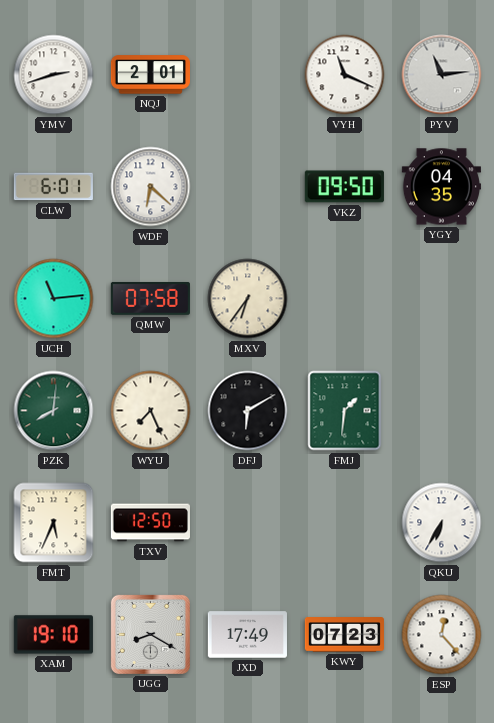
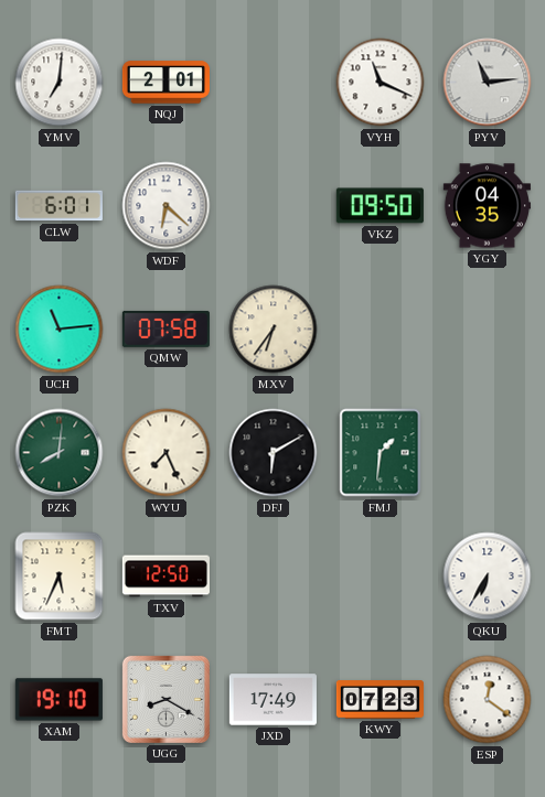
YMV: 2:42 -> 7:01 (60, 83)
ESP: 12:23 -> 12:21 (488, 700)
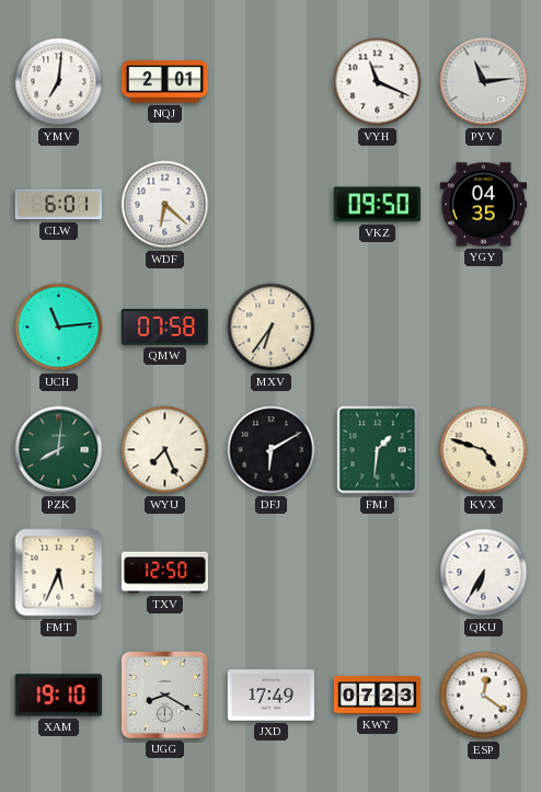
KVX: none -> 4:48 (484, 450)
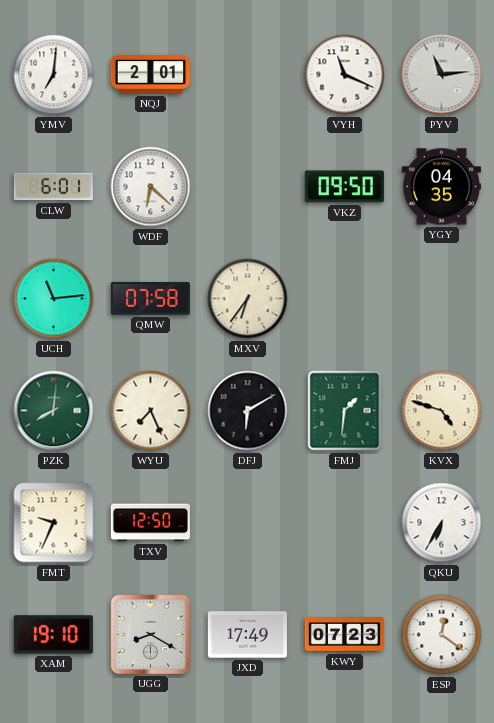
FMT: 5:34 -> 9:34 (54, 523)
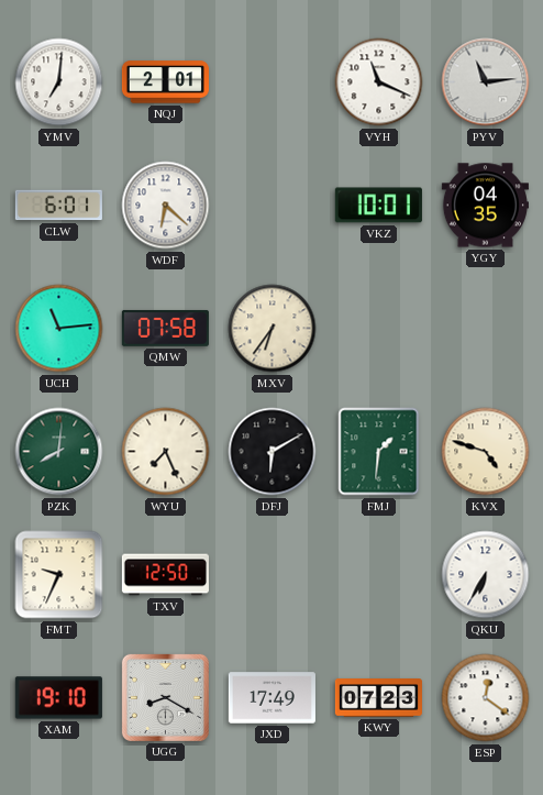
VKZ: 09:50 -> 10:01 (378, 206)
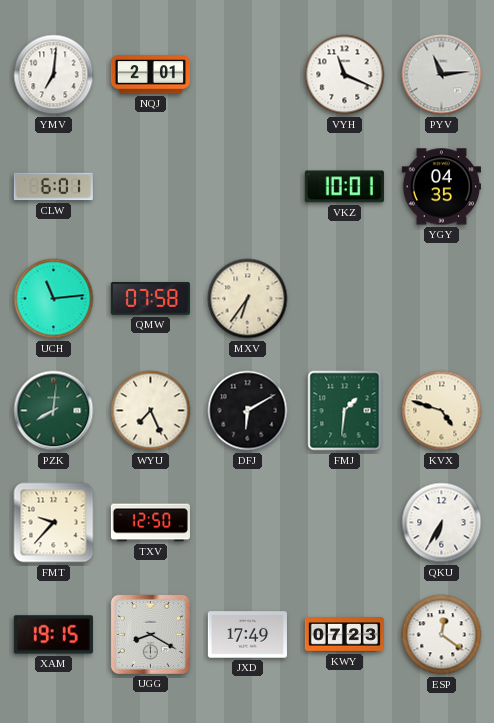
WDF: 6:22 -> none (166, 206)
FMT: 9:34 -> 9:37 (54, 523)
XAM: 19:10 -> 19:15 (53, 635)
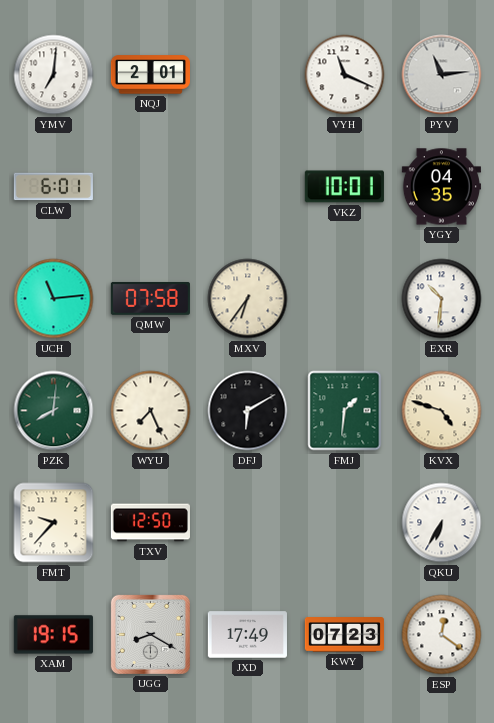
EXR: none -> 10:31 (442, 299)
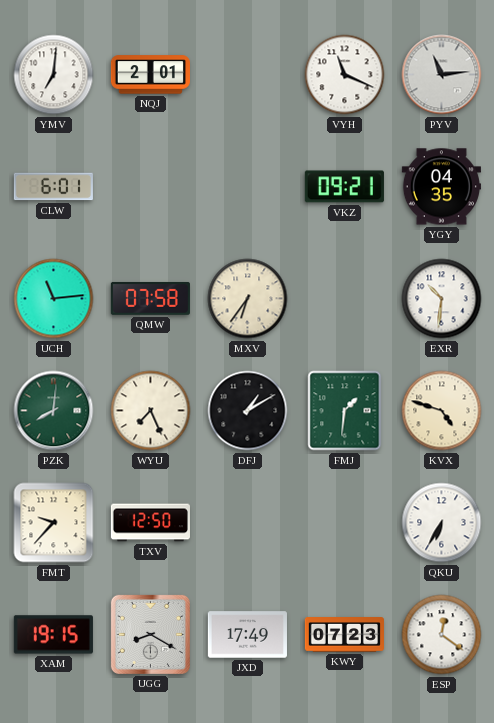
VKZ: 10:01 -> 09:21 (344, 187)
DFJ: 6:10 -> 1:10 (248, 411)
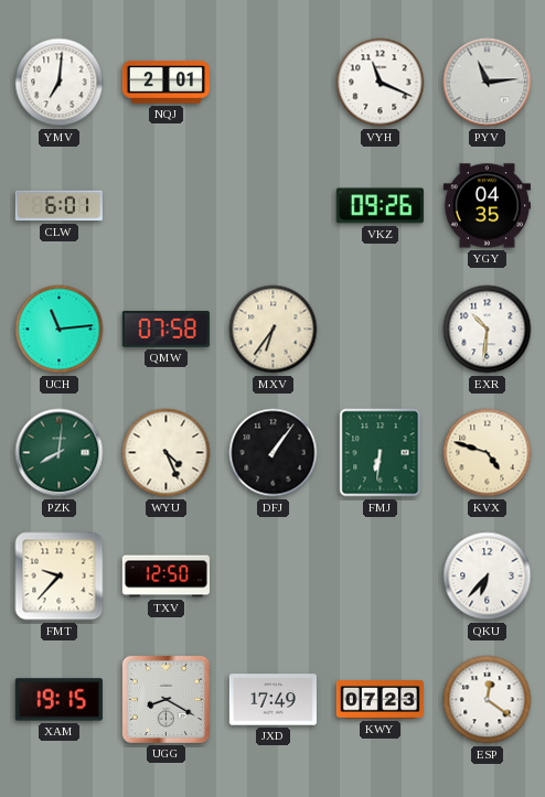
VKZ: 09:21 -> 09:26 (380, 206)
WYU: 7:26 -> 4:26 (167, 453)
DFJ: 1:10 -> 1:06 (274, 453)
FMJ: 1:31 -> 6:31 (381, 453)
QKU: 6:35 -> 6:37 (488, 577)
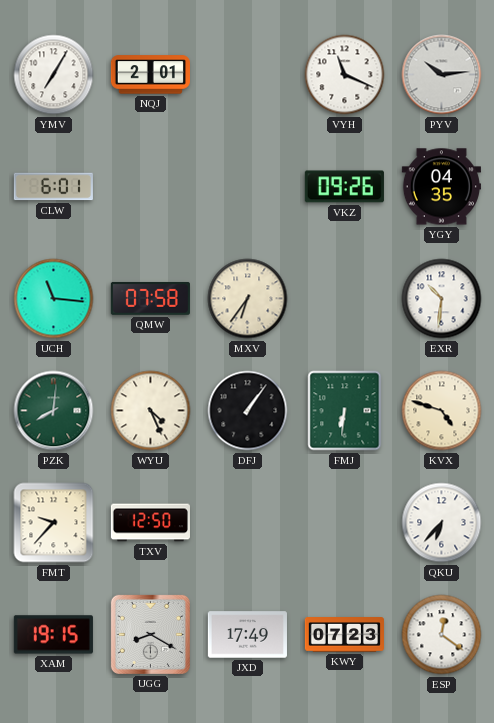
YMV: 7:01 -> 7:05 (54, 75)
PYV: 11:14 -> 10:14 (442, 75)
UCH: 11:14 -> 11:16 (54, 299)
